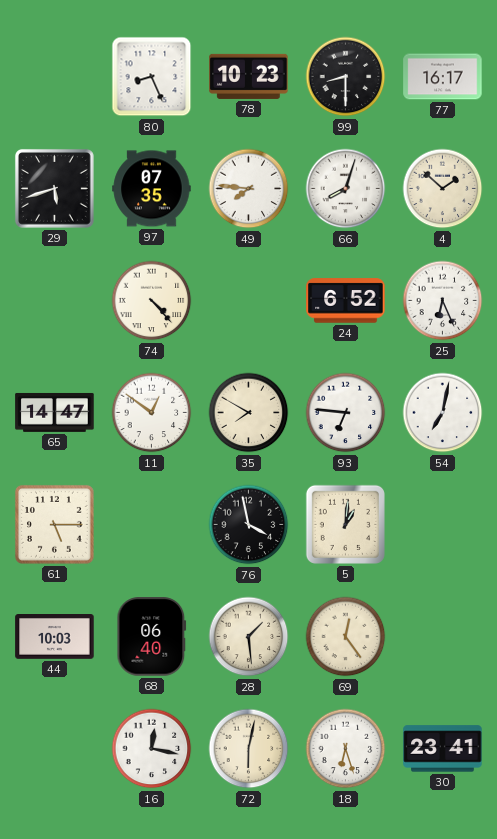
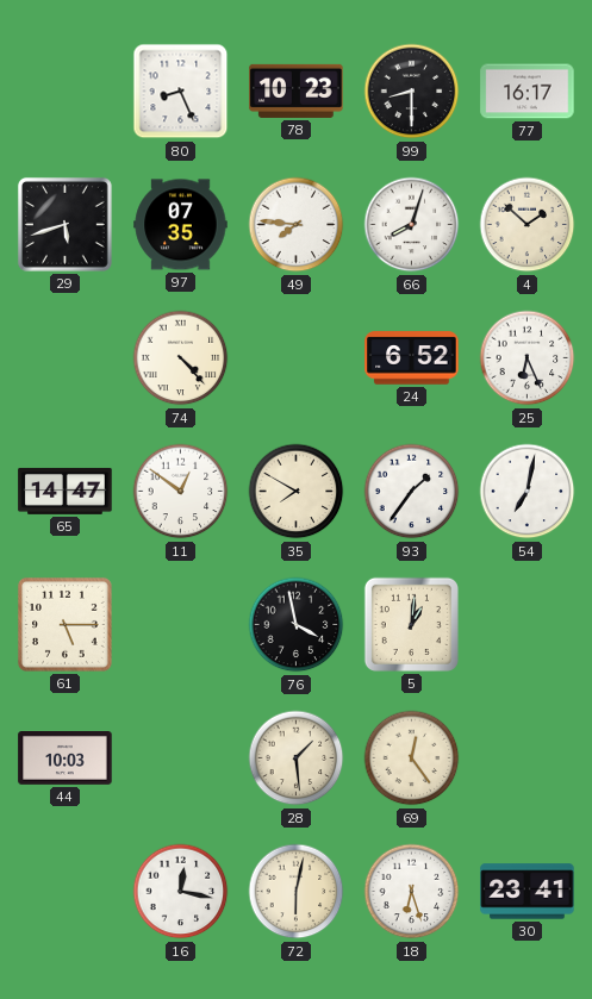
93: 6:46 -> 1:36 (412, 492)
68: 06:40 -> none (152, 637)
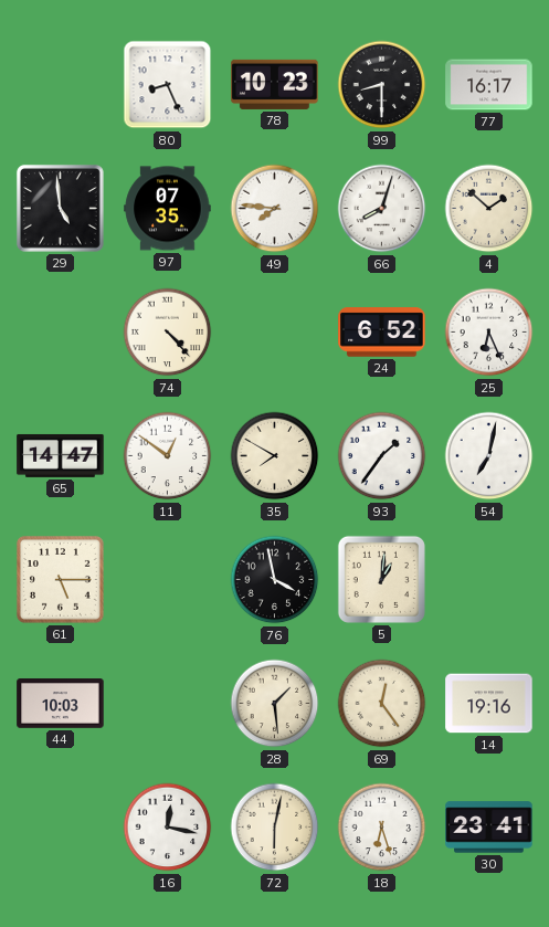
29: 5:42 -> 4:59 (60, 208)
14: none -> 19:16 (489, 704)
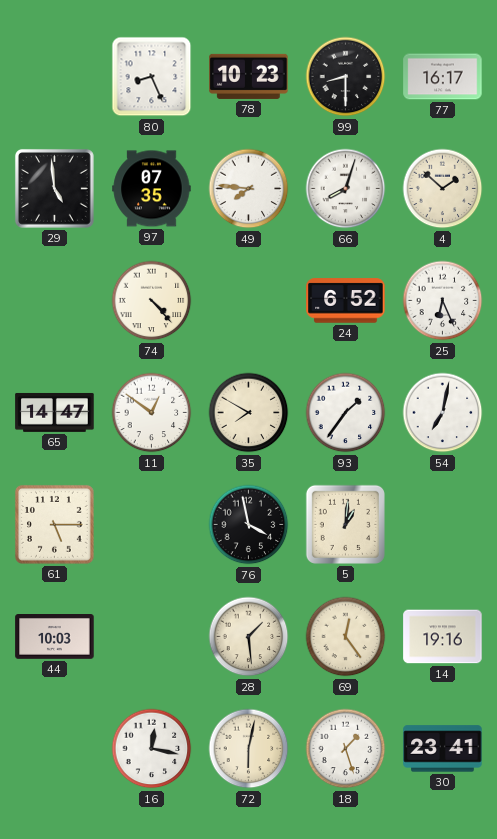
18: 6:27 -> 1:27 (346, 749)
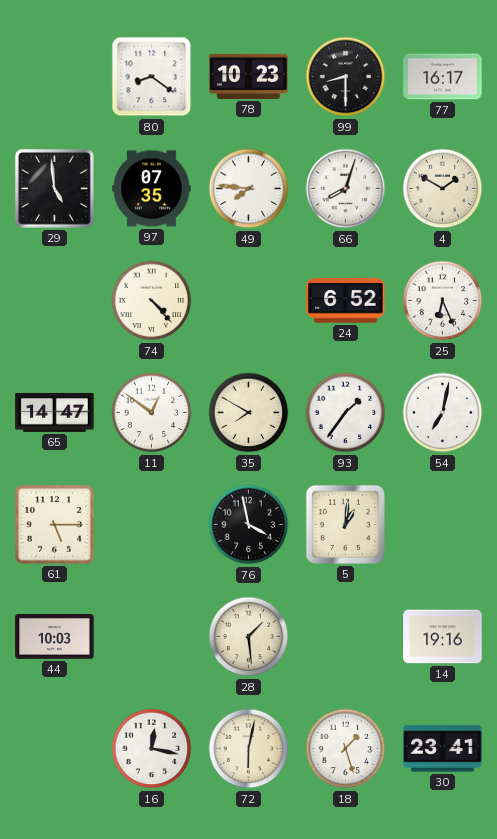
80: 8:26 -> 8:21 (152, 77)
4: 1:52 -> 1:50 (443, 189)
69: 12:24 -> none (346, 637)
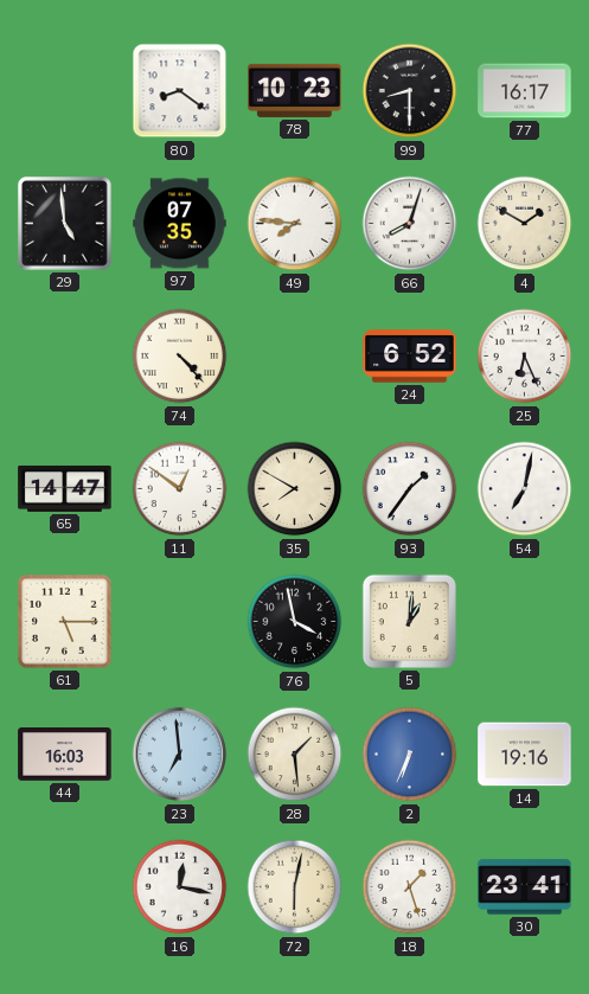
44: 10:03 -> 16:03 (65, 755)
23: none -> 6:59 (180, 755)
2: none -> 6:34 (410, 755)
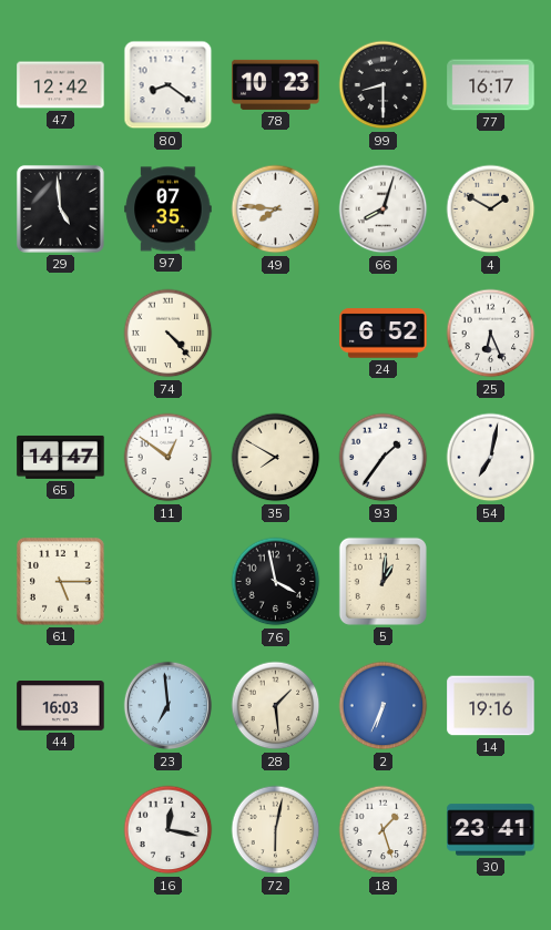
47: none -> 12:42 (61, 85)
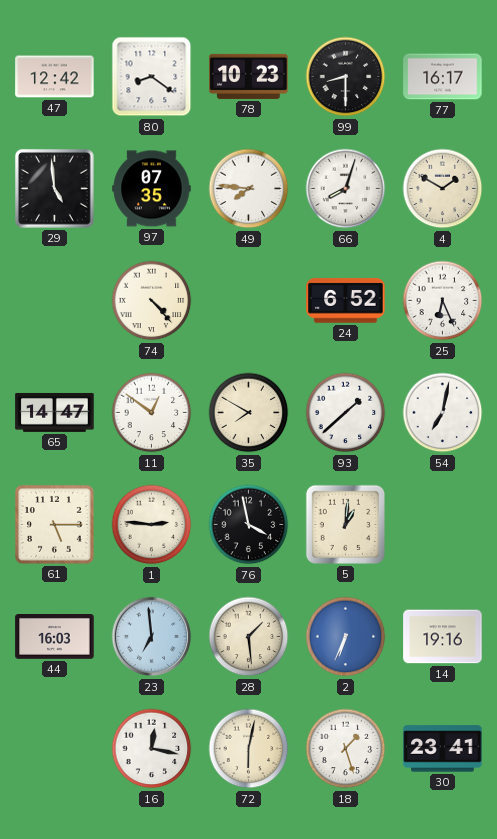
93: 1:36 -> 1:38 (346, 413)
1: none -> 2:46 (152, 525)
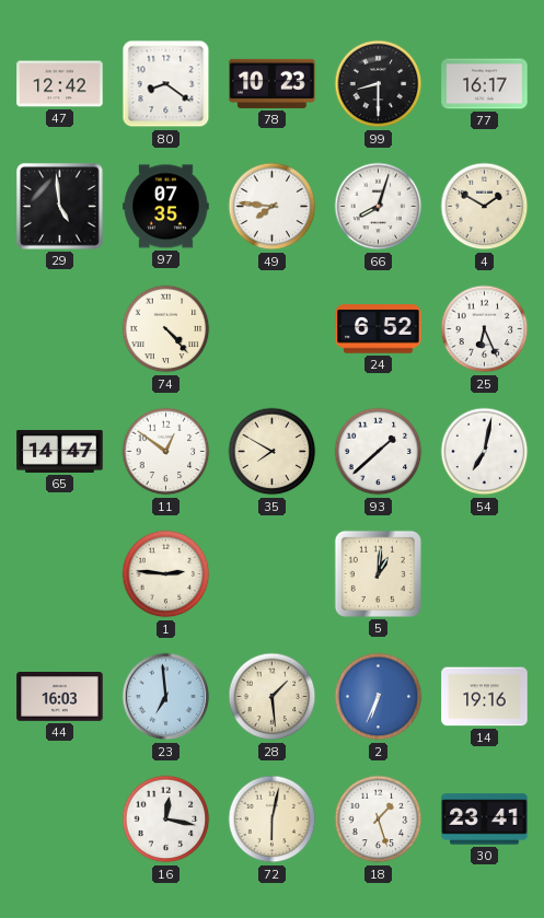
61: 5:15 -> none (54, 524)
76: 3:58 -> none (249, 525)
